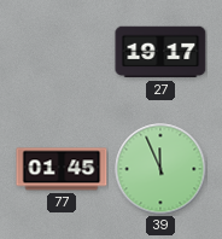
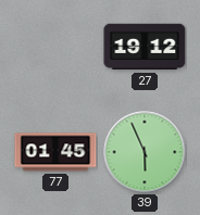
27: 19:17 -> 19:12 (145, 47)
39: 11:56 -> 5:56 (145, 152)
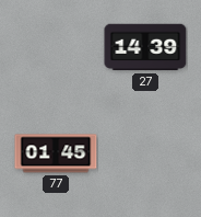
27: 19:12 -> 14:39 (145, 47)
39: 5:56 -> none (145, 152)
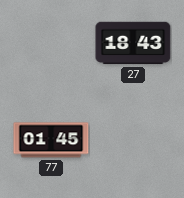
27: 14:39 -> 18:43 (133, 43)
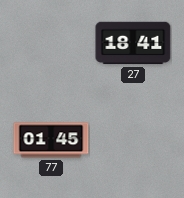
27: 18:43 -> 18:41 (133, 43)
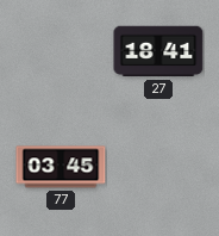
77: 01:45 -> 03:45 (61, 167)
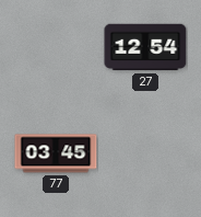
27: 18:41 -> 12:54 (145, 47)
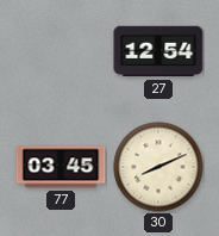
30: none -> 8:11 (158, 167)
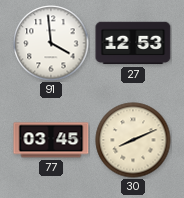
91: none -> 3:59 (51, 43)
27: 12:54 -> 12:53 (133, 43)
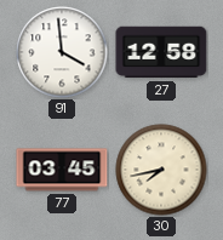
27: 12:53 -> 12:58 (161, 52)
30: 8:11 -> 7:43 (161, 170)
